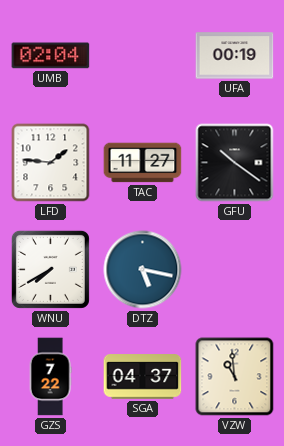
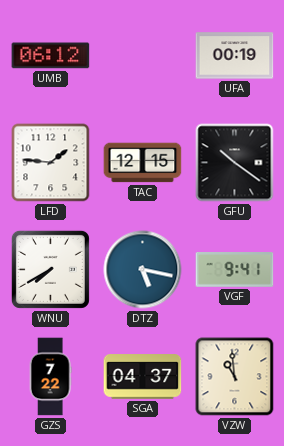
UMB: 02:04 -> 06:12 (51, 56)
TAC: 11:27 -> 12:15 (143, 163)
VGF: none -> 9:41 (235, 270)
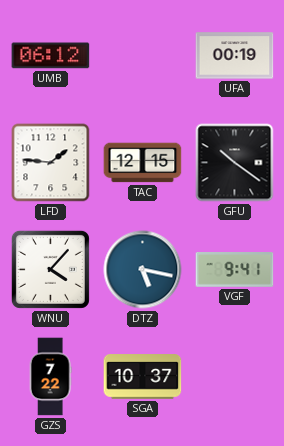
WNU: 7:40 -> 4:07 (50, 269)
SGA: 04:37 -> 10:37 (143, 377)
VZW: 10:59 -> none (235, 377)
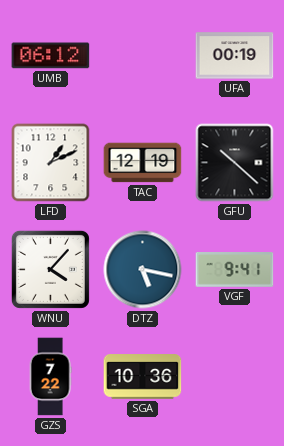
LFD: 1:46 -> 1:11 (51, 163)
TAC: 12:15 -> 12:19 (143, 163)
GFU: 10:21 -> 10:22 (235, 163)
SGA: 10:37 -> 10:36 (143, 377)
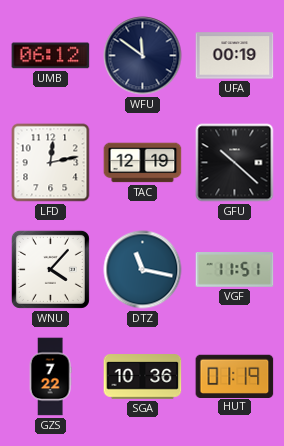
WFU: none -> 11:51 (143, 56)
LFD: 1:11 -> 12:13 (51, 163)
DTZ: 5:17 -> 11:17 (143, 270)
VGF: 9:41 -> 11:51 (235, 270)
HUT: none -> 01:19 (235, 376)
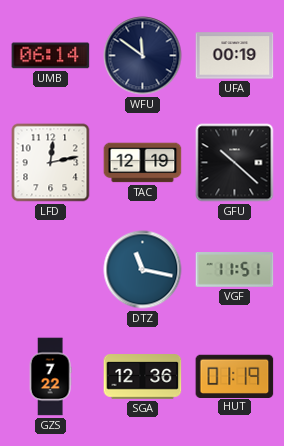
UMB: 06:12 -> 06:14 (51, 56)
WNU: 4:07 -> none (50, 269)
SGA: 10:36 -> 12:36 (143, 377)
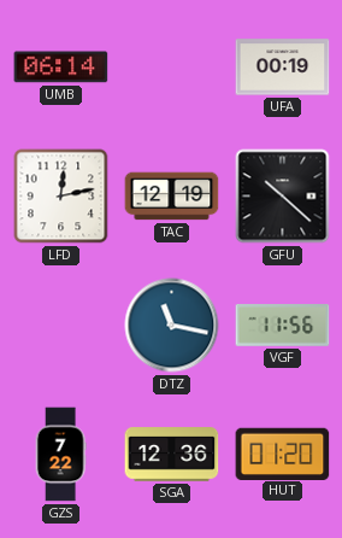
WFU: 11:51 -> none (143, 56)
VGF: 11:51 -> 11:56 (283, 326)
HUT: 01:19 -> 01:20 (283, 454)
